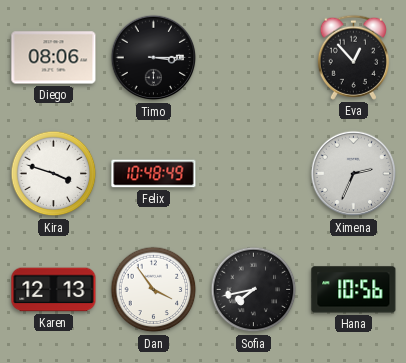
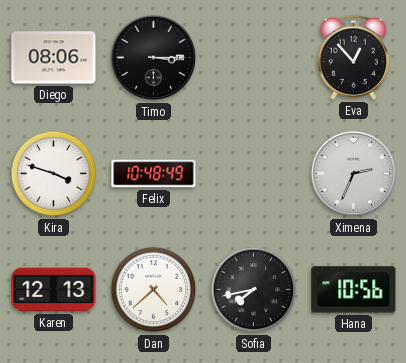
Dan: 3:54 -> 4:38 (154, 290)
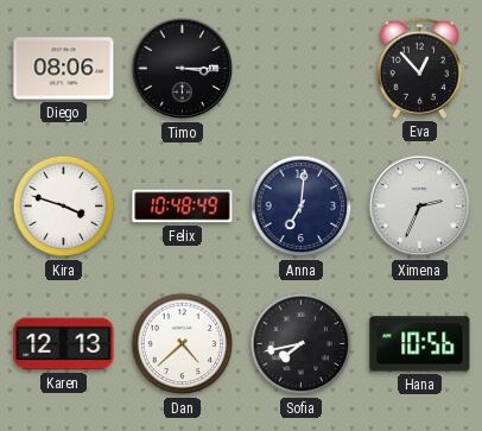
Anna: none -> 7:01 (302, 207)
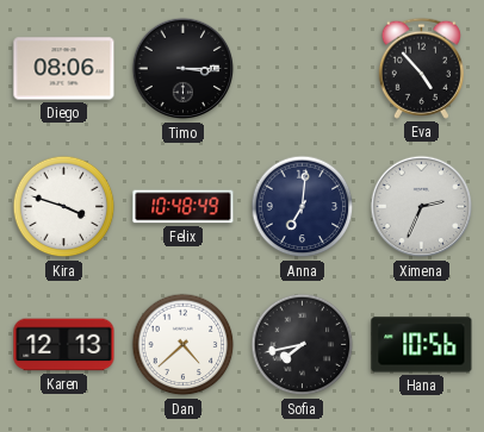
Eva: 12:53 -> 4:53 (421, 68)
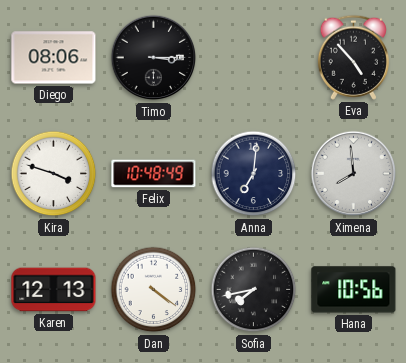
Ximena: 2:34 -> 7:59 (354, 174)
Dan: 4:38 -> 4:21 (154, 290)
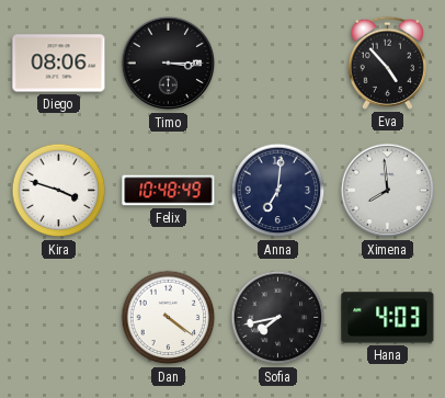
Karen: 12:13 -> none (54, 290)
Hana: 10:56 -> 4:03 (388, 318)
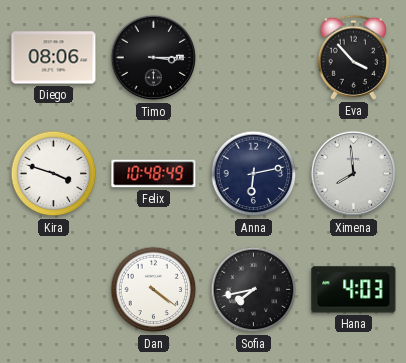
Eva: 4:53 -> 3:53 (353, 57)
Anna: 7:01 -> 6:13 (254, 174)
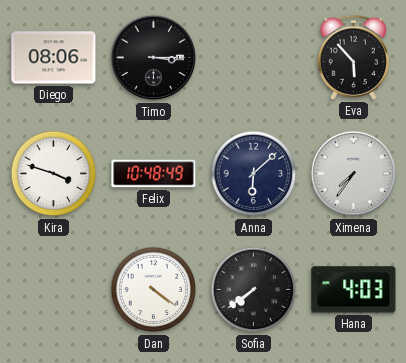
Eva: 3:53 -> 5:53 (353, 57)
Anna: 6:13 -> 6:08 (254, 174)
Ximena: 7:59 -> 7:36 (354, 174)
Sofia: 7:43 -> 7:39 (254, 290)
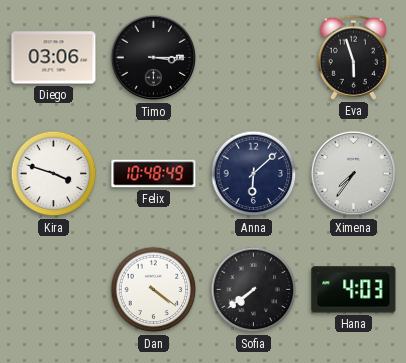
Diego: 08:06 -> 03:06 (54, 58)
Eva: 5:53 -> 5:57 (353, 57)
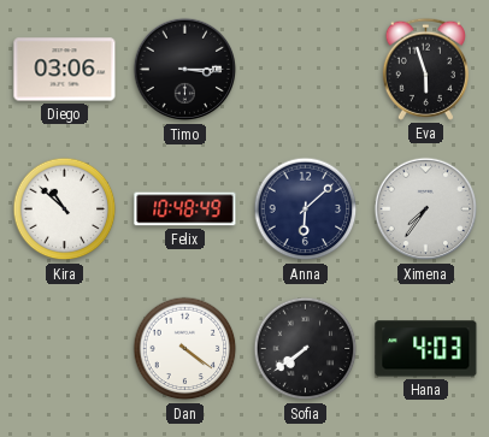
Kira: 3:48 -> 10:52 (65, 209)
